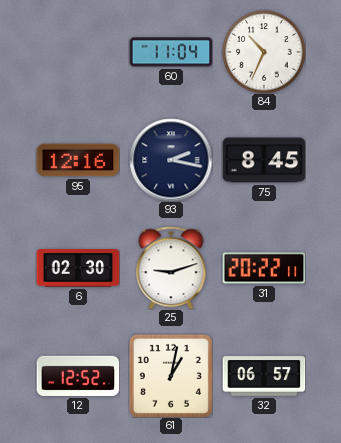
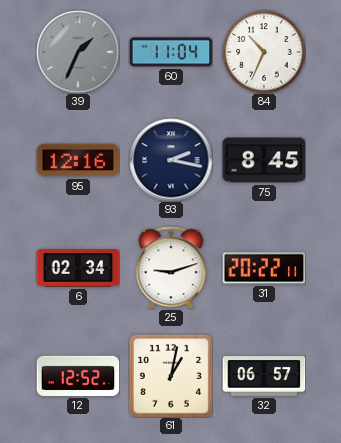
39: none -> 1:34 (78, 52)
6: 02:30 -> 02:34 (78, 268)
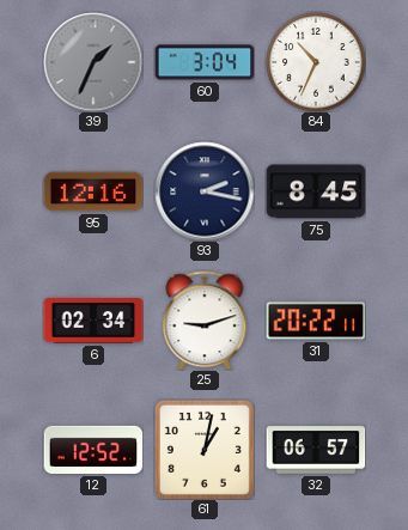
60: 11:04 -> 3:04 (205, 62)
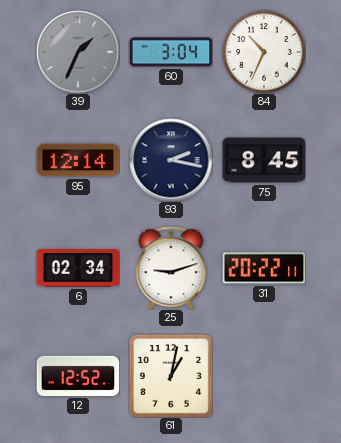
95: 12:16 -> 12:14 (78, 160)
32: 06:57 -> none (316, 450)
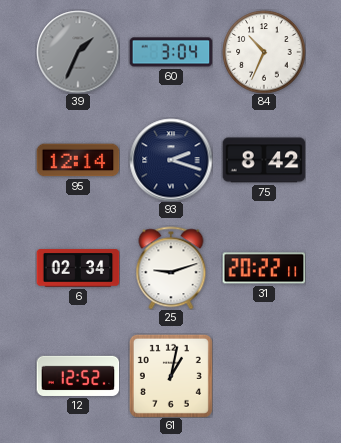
93: 2:17 -> 2:18 (171, 160)
75: 8:45 -> 8:42 (264, 160)
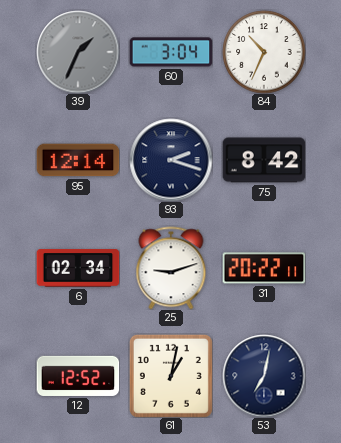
53: none -> 7:02 (264, 376)
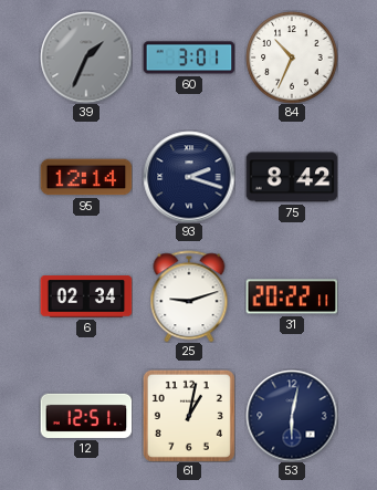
60: 3:04 -> 3:01 (189, 58)
12: 12:52 -> 12:51 (86, 416)
53: 7:02 -> 6:02 (292, 416)
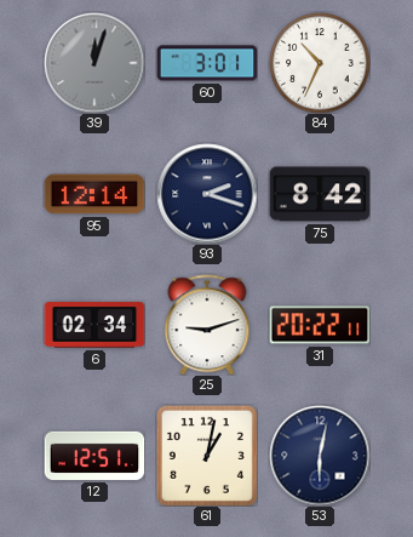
39: 1:34 -> 12:03 (94, 63)
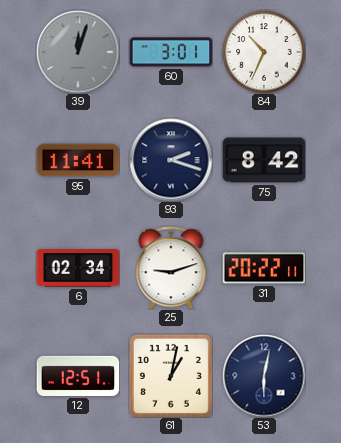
95: 12:14 -> 11:41 (78, 160)
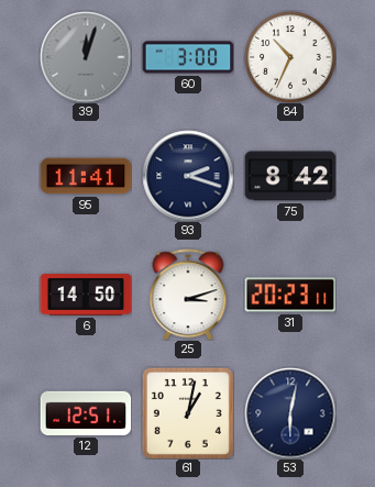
60: 3:01 -> 3:00 (188, 57)
6: 02:34 -> 14:50 (86, 295)
25: 9:12 -> 3:12 (188, 295)
31: 20:22 -> 20:23 (290, 295)
